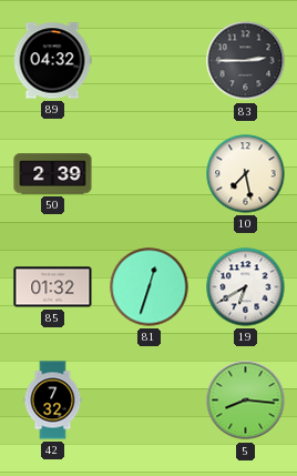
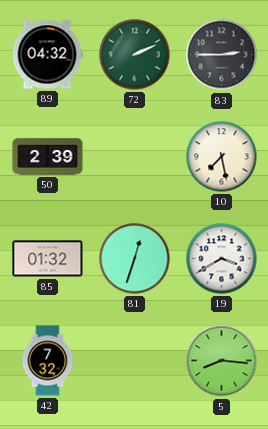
72: none -> 2:11 (135, 55)
19: 6:40 -> 3:40 (222, 259)
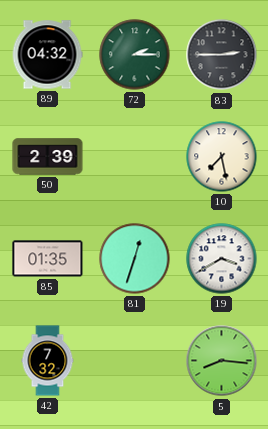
72: 2:11 -> 2:15 (135, 55)
85: 01:32 -> 01:35 (48, 259)
